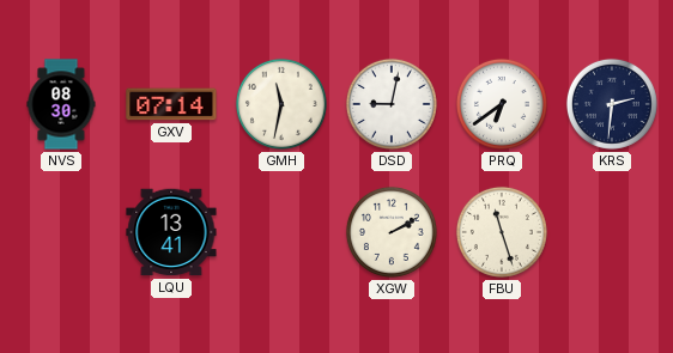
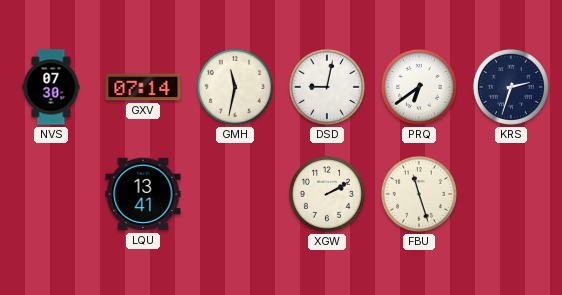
NVS: 08:30 -> 07:30 (51, 87)
KRS: 2:31 -> 2:33 (511, 87)
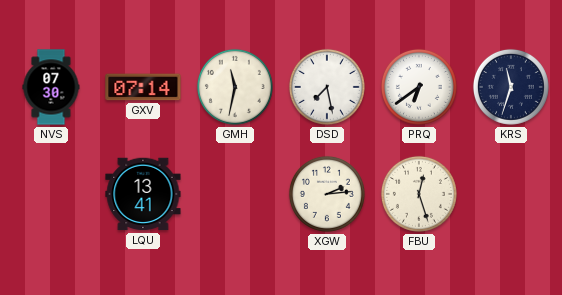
DSD: 9:02 -> 7:28 (327, 87)
KRS: 2:33 -> 11:33 (511, 87)
XGW: 2:10 -> 2:14 (327, 194)
FBU: 11:27 -> 12:27 (419, 194)
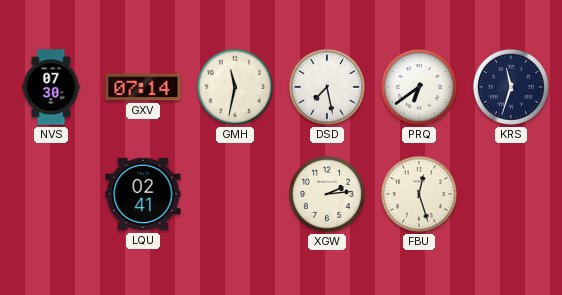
LQU: 13:41 -> 02:41 (143, 194)
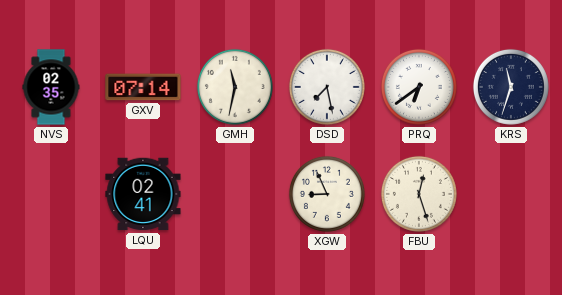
NVS: 07:30 -> 02:35 (51, 87)
XGW: 2:14 -> 8:56 (327, 194)
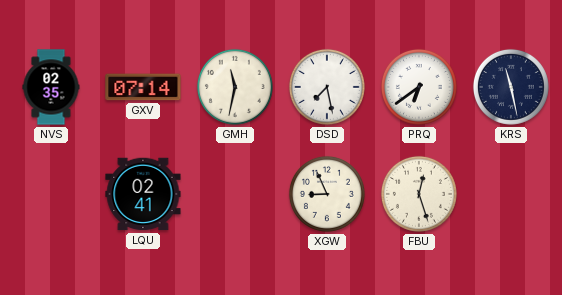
KRS: 11:33 -> 11:28 (511, 87)
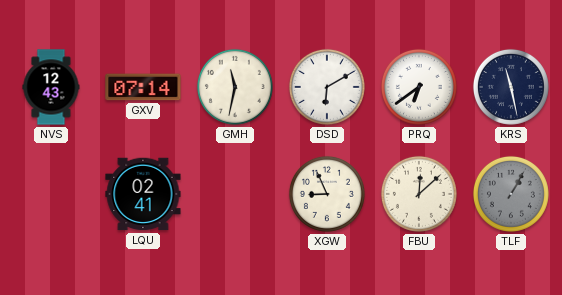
NVS: 02:35 -> 12:43 (51, 87)
DSD: 7:28 -> 6:10 (327, 87)
FBU: 12:27 -> 12:08 (419, 194)
TLF: none -> 1:05 (511, 194)
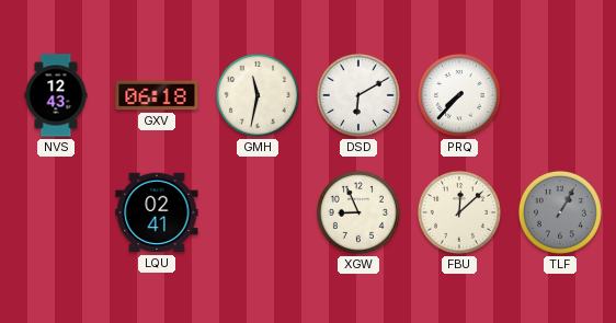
GXV: 07:14 -> 06:18 (157, 95)
PRQ: 6:39 -> 7:37 (459, 95)
KRS: 11:28 -> none (511, 87)
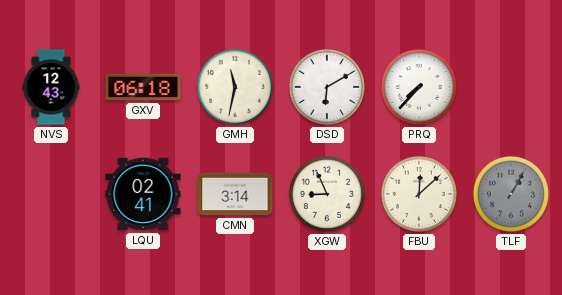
CMN: none -> 3:14 (235, 194)
